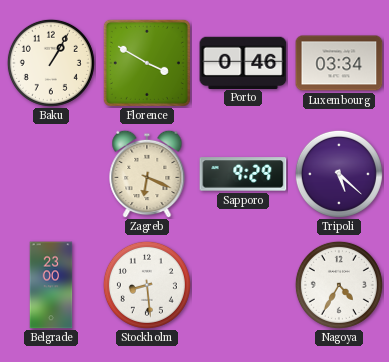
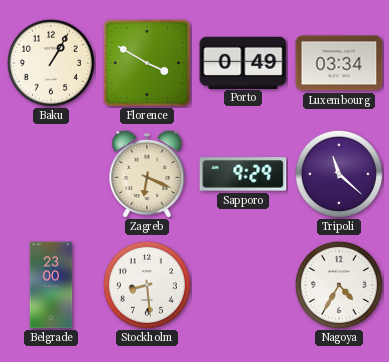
Porto: 0:46 -> 0:49 (243, 62)
Tripoli: 5:22 -> 11:22 (339, 174)
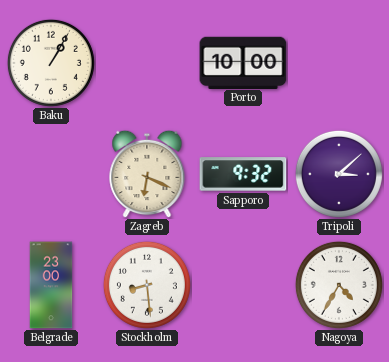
Florence: 3:50 -> none (147, 63)
Porto: 0:49 -> 10:00 (243, 62)
Luxembourg: 03:34 -> none (339, 63)
Sapporo: 9:29 -> 9:32 (243, 174)
Tripoli: 11:22 -> 3:08 (339, 174)
